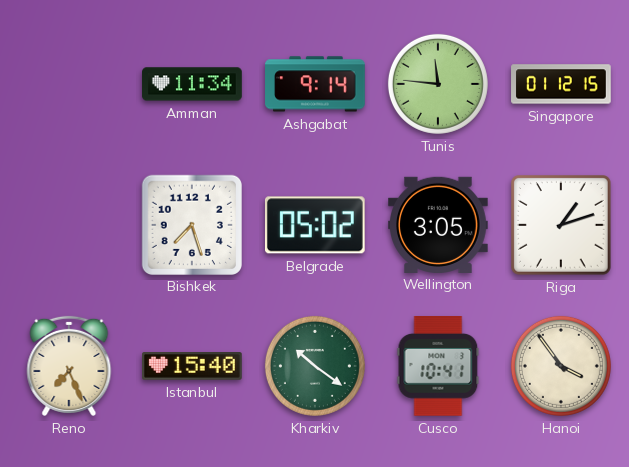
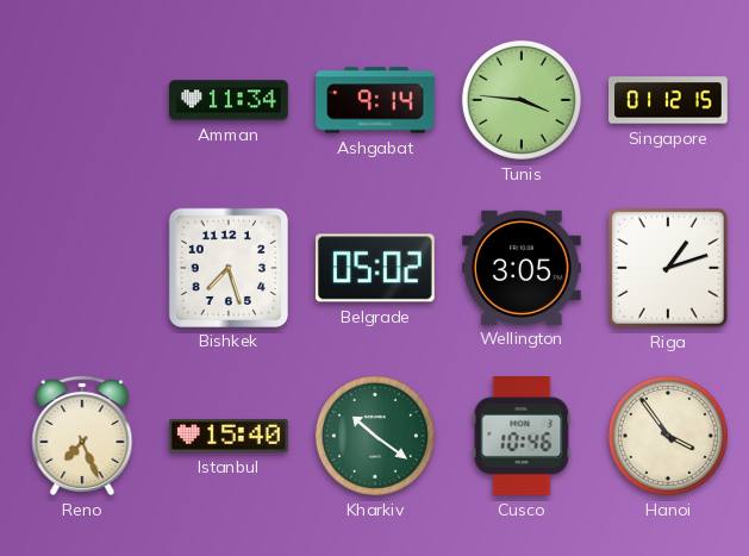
Tunis: 11:46 -> 3:46 (522, 100)
Cusco: 10:41 -> 10:46 (522, 437)
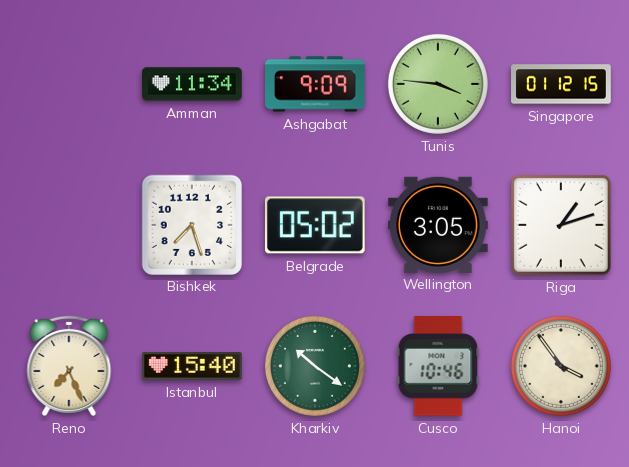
Ashgabat: 9:14 -> 9:09 (315, 84)
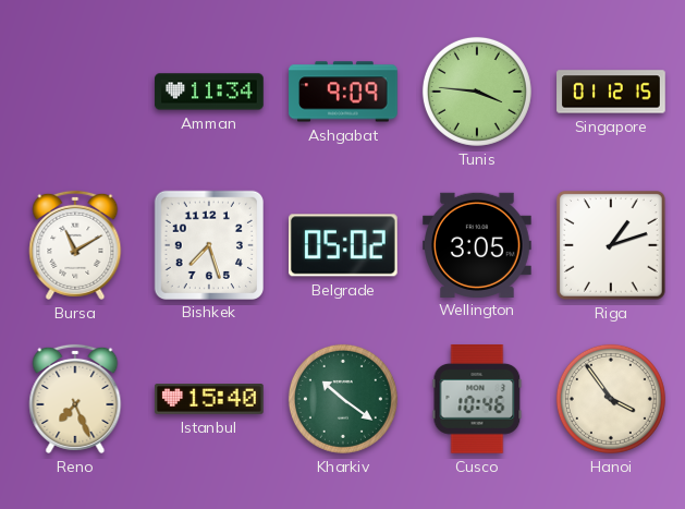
Bursa: none -> 11:10 (75, 245)
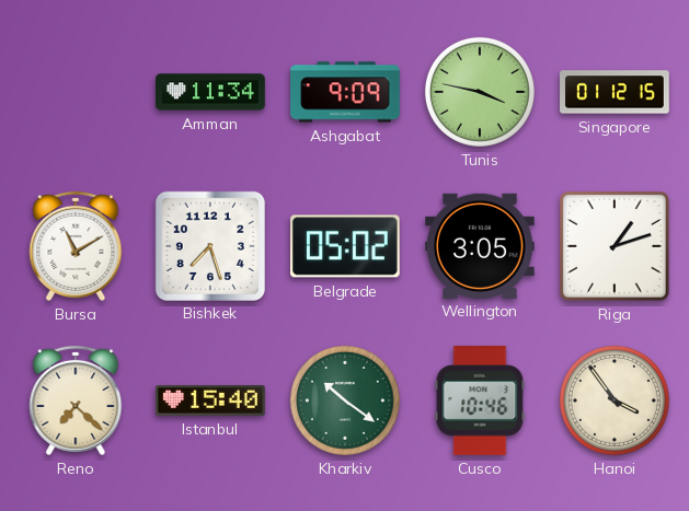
Tunis: 3:46 -> 3:47 (480, 92)
Reno: 7:26 -> 7:22 (76, 400)
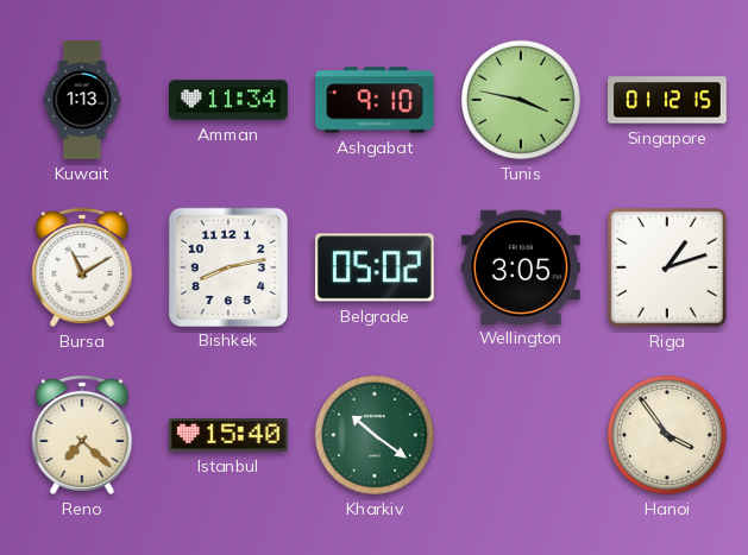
Kuwait: none -> 1:13 (82, 100)
Ashgabat: 9:09 -> 9:10 (375, 100)
Bishkek: 7:27 -> 8:13 (227, 266)
Cusco: 10:46 -> none (480, 402)
